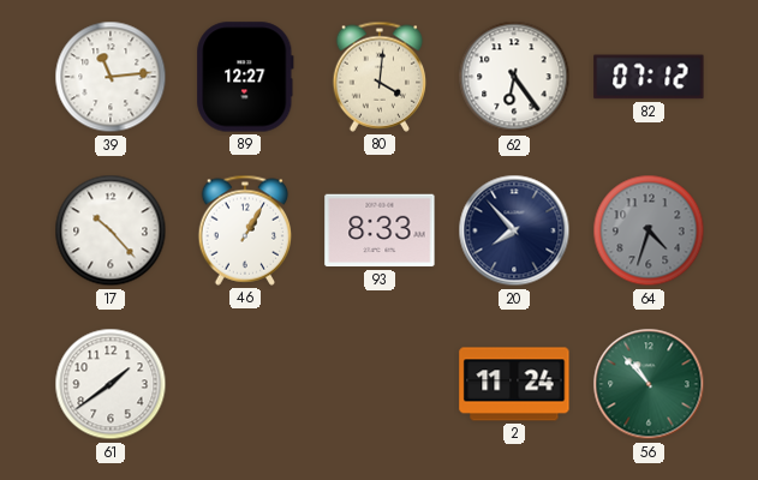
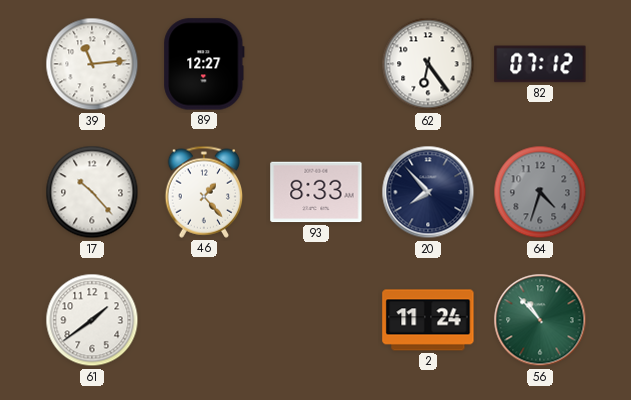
80: 4:01 -> none (380, 77)
46: 1:05 -> 1:23 (204, 192)
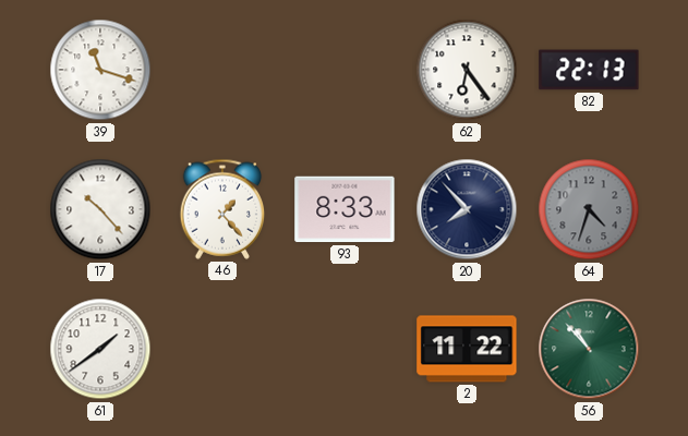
39: 11:14 -> 11:18 (100, 70)
89: 12:27 -> none (204, 64)
82: 07:12 -> 22:13 (589, 70)
2: 11:24 -> 11:22 (467, 349)
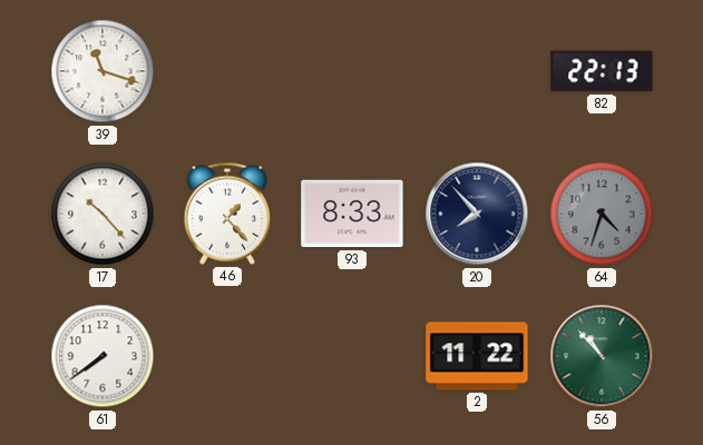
62: 6:24 -> none (467, 70)
61: 1:39 -> 7:39 (102, 356)
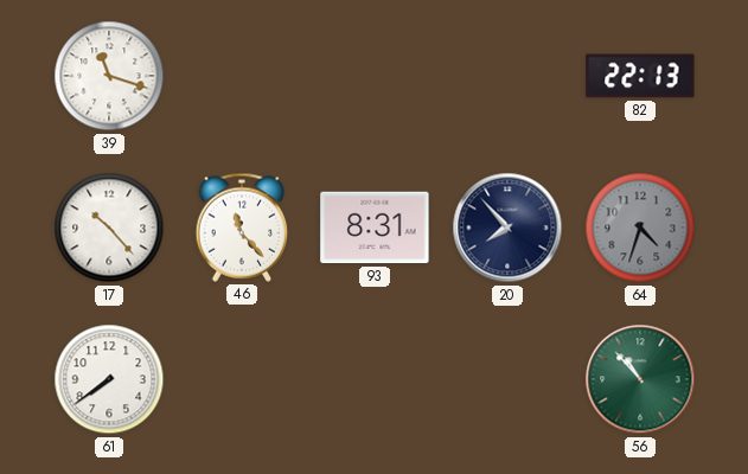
46: 1:23 -> 11:23 (242, 228)
93: 8:33 -> 8:31 (375, 228)
2: 11:22 -> none (477, 356)
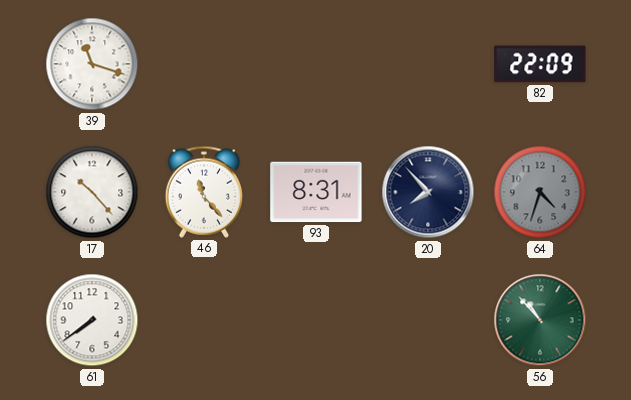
82: 22:13 -> 22:09 (540, 64)
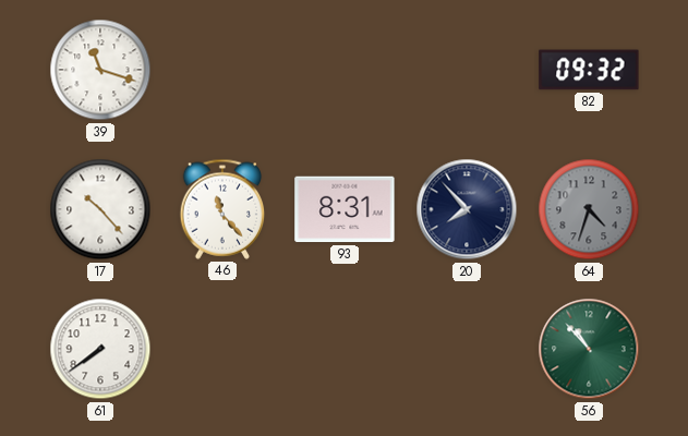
82: 22:09 -> 09:32 (589, 70)
